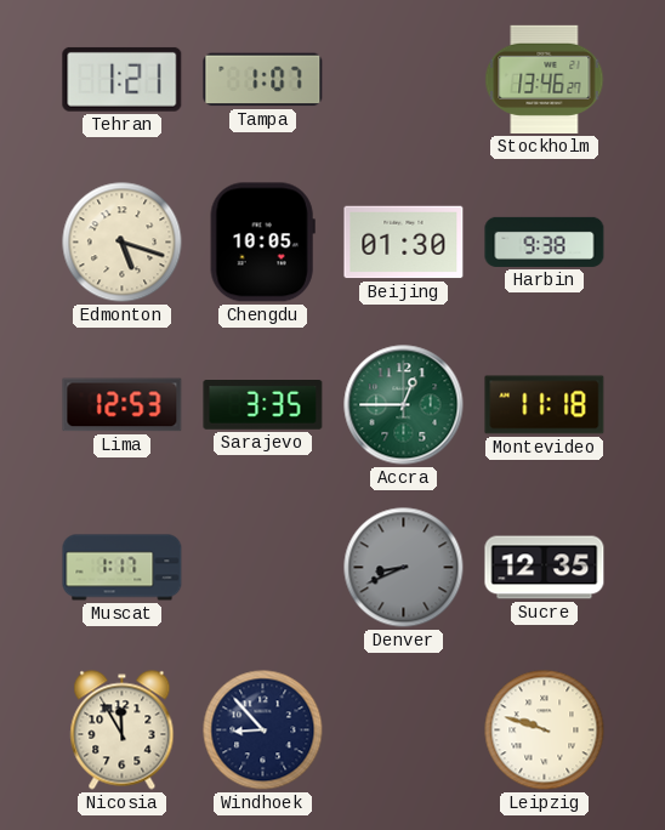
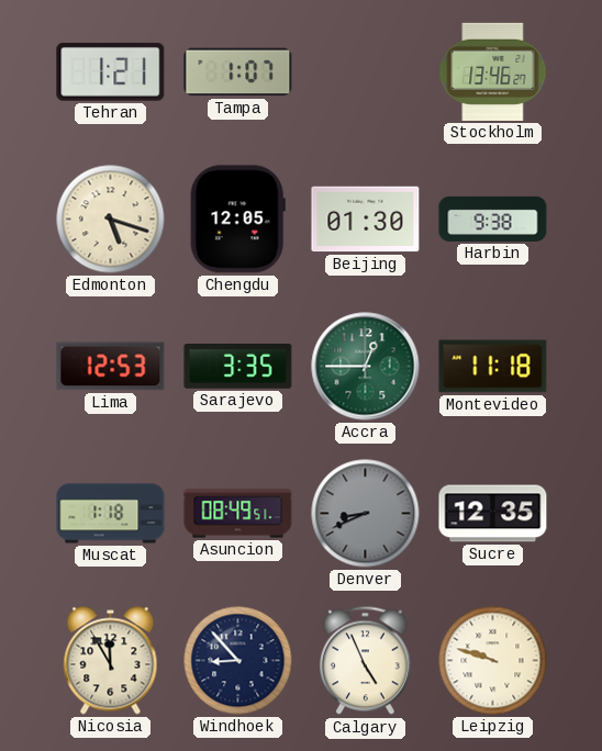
Chengdu: 10:05 -> 12:05 (237, 220)
Muscat: 1:17 -> 1:18 (111, 514)
Asuncion: none -> 08:49 (238, 514)
Calgary: none -> 4:56 (365, 661)
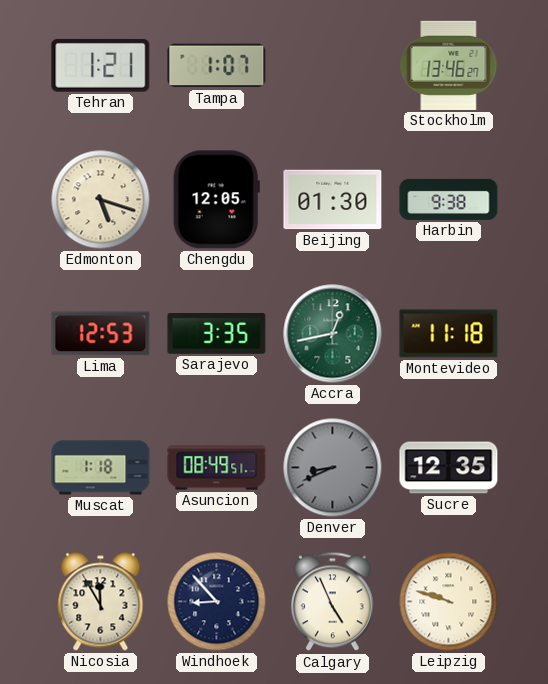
Accra: 12:45 -> 12:43 (333, 334)
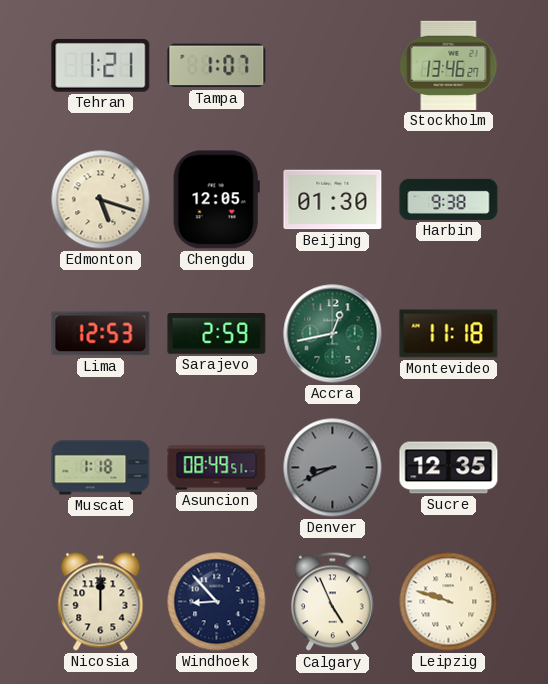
Sarajevo: 3:35 -> 2:59 (217, 334)
Nicosia: 11:55 -> 12:00 (101, 602)
